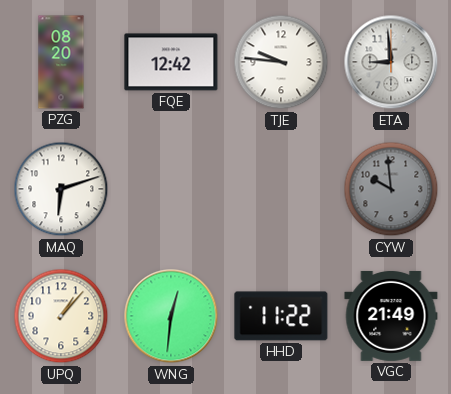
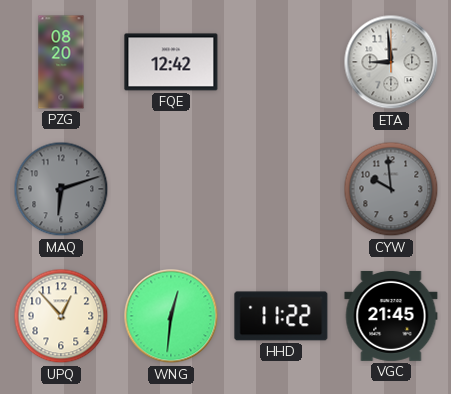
TJE: 9:46 -> none (281, 62)
MAQ dial: white -> grey (61, 189)
UPQ: 1:07 -> 12:53 (61, 316)
VGC: 21:49 -> 21:45 (391, 316)
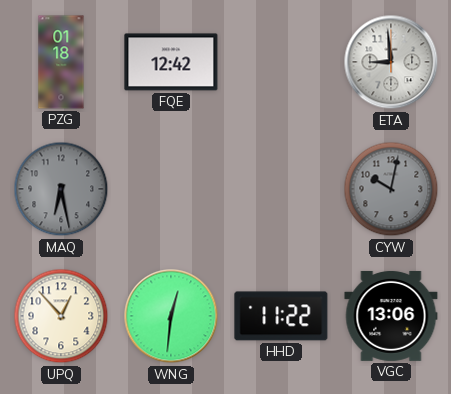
PZG: 08:20 -> 01:18 (61, 62)
MAQ: 6:12 -> 6:28 (61, 189)
CYW: 9:59 -> 10:02 (391, 189)
VGC: 21:45 -> 13:06 (391, 316)
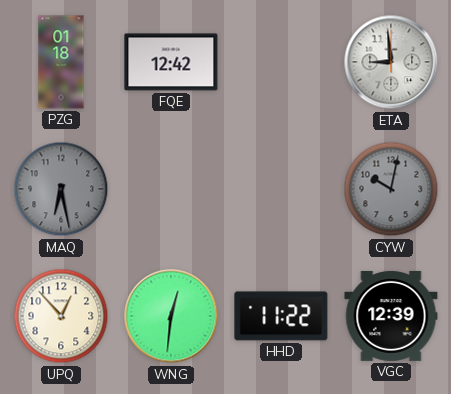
VGC: 13:06 -> 12:39 (391, 316)
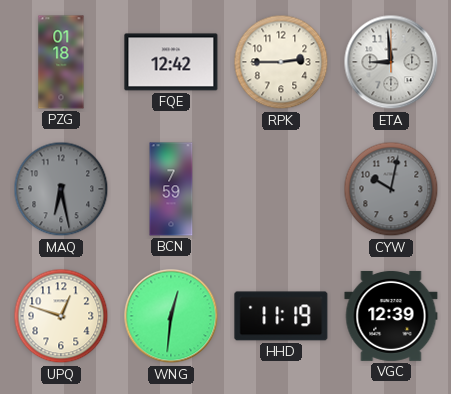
RPK: none -> 2:45 (281, 62)
BCN: none -> 7:59 (171, 189)
UPQ: 12:53 -> 12:48 (61, 316)
HHD: 11:22 -> 11:19 (281, 316)
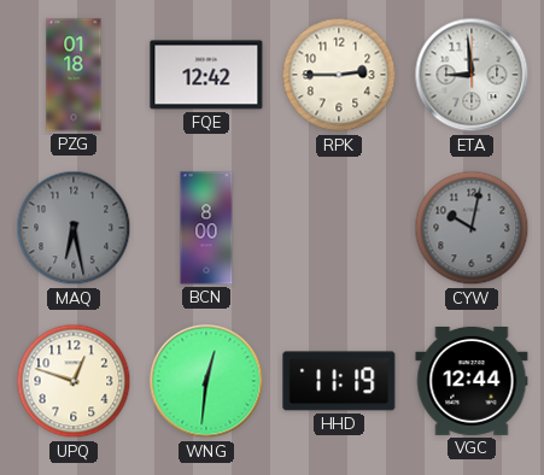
BCN: 7:59 -> 8:00 (206, 228)
VGC: 12:39 -> 12:44 (472, 381)
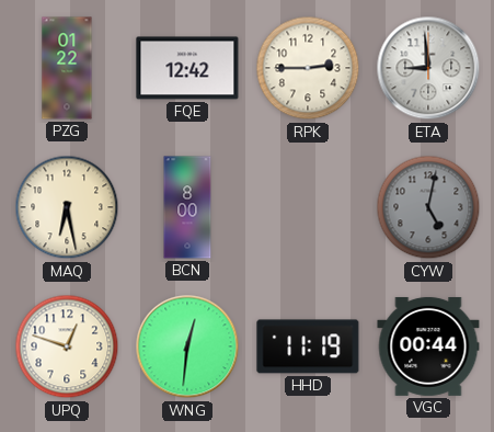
PZG: 01:18 -> 01:22 (67, 68)
MAQ dial: grey -> cream (67, 207)
CYW: 10:02 -> 5:02 (428, 207)
VGC: 12:44 -> 00:44 (428, 346)
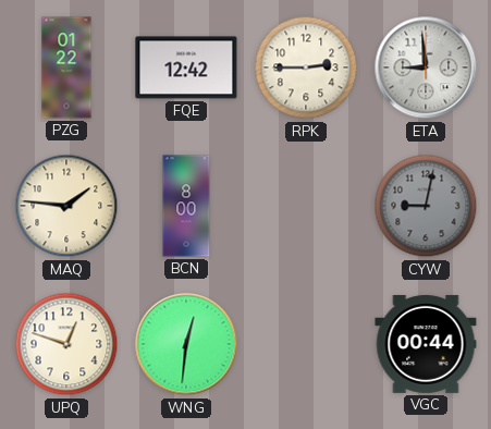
MAQ: 6:28 -> 1:46 (66, 206)
CYW: 5:02 -> 9:02 (426, 206)
HHD: 11:19 -> none (308, 346)
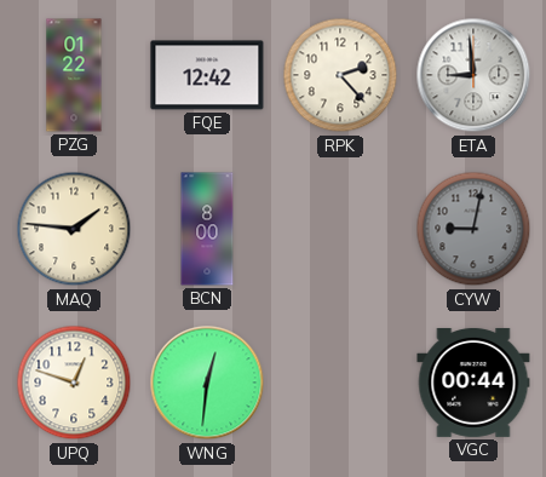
RPK: 2:45 -> 2:23 (340, 75)
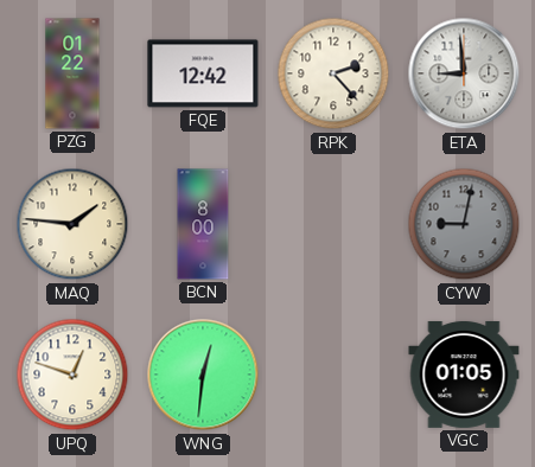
VGC: 00:44 -> 01:05 (464, 375)
